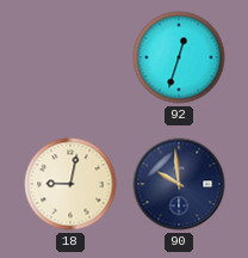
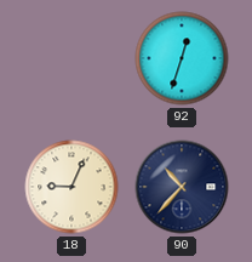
18: 9:02 -> 9:04 (71, 187)
90: 9:59 -> 10:37 (182, 187)
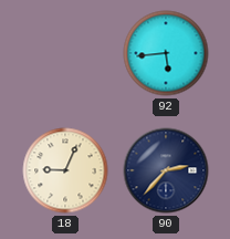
92: 12:33 -> 5:44 (166, 53)
90: 10:37 -> 2:37 (166, 170)
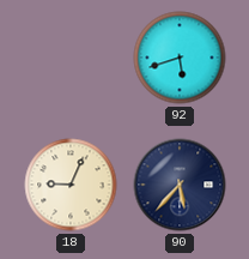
92: 5:44 -> 5:42 (180, 58)
90: 2:37 -> 5:37 (180, 185)
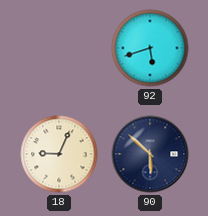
90: 5:37 -> 5:52 (150, 154)
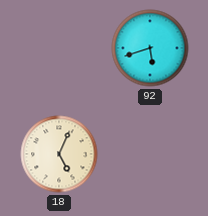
18: 9:04 -> 5:04 (59, 154)
90: 5:52 -> none (150, 154)
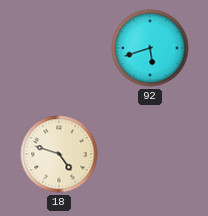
18: 5:04 -> 4:48 (59, 154)
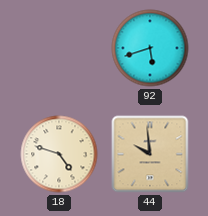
44: none -> 9:59 (150, 154)
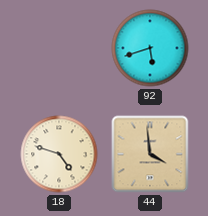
44: 9:59 -> 3:59 (150, 154)
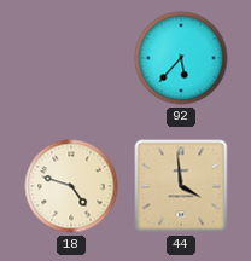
92: 5:42 -> 5:37 (181, 58)
